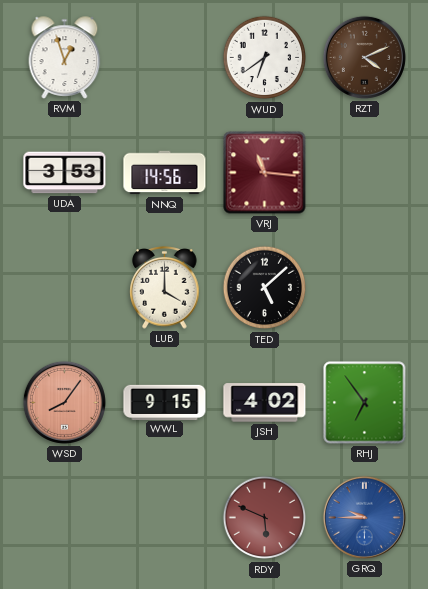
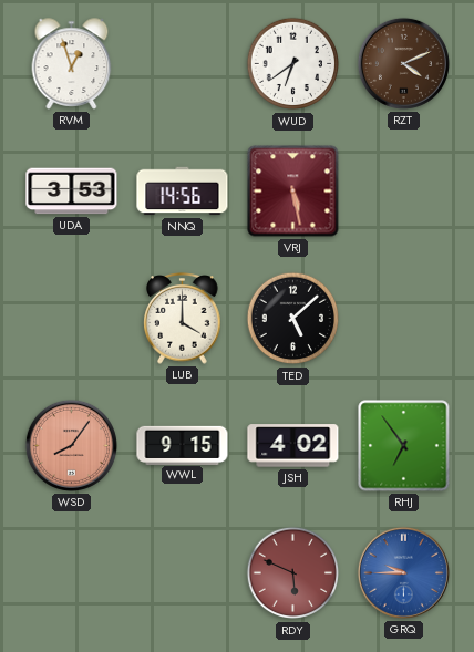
VRJ: 11:16 -> 5:28 (293, 192)
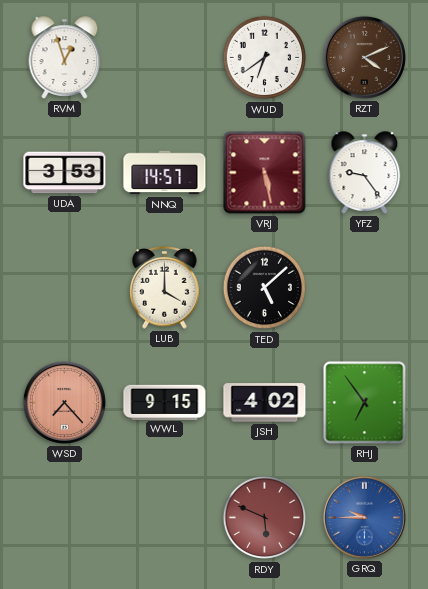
NNQ: 14:56 -> 14:57 (165, 173)
YFZ: none -> 9:24 (365, 173)
WSD: 8:06 -> 7:23 (64, 402)
